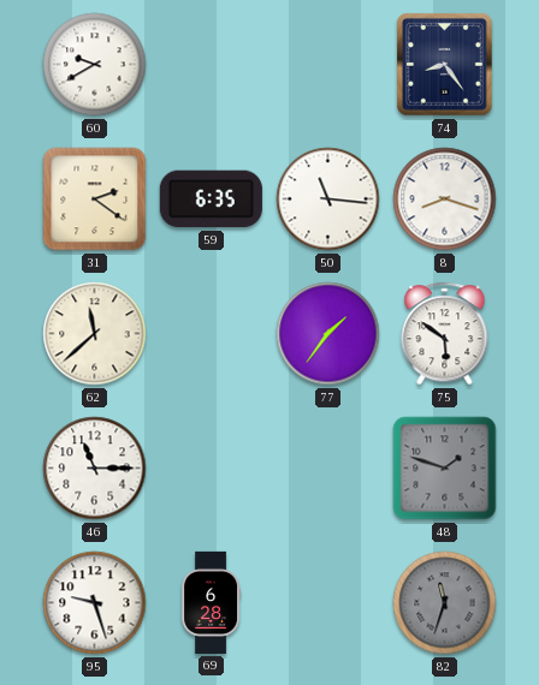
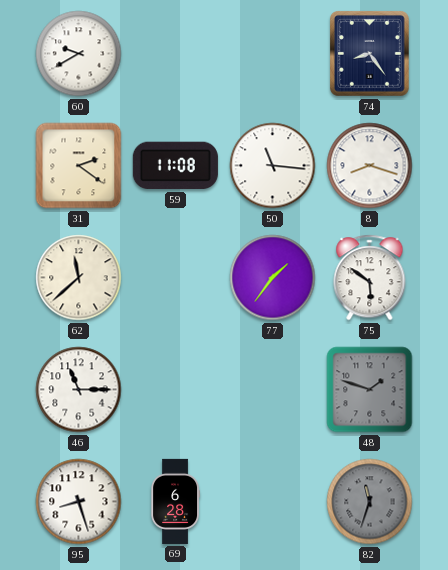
59: 6:35 -> 11:08 (175, 166)
95: 9:27 -> 8:27 (79, 502)
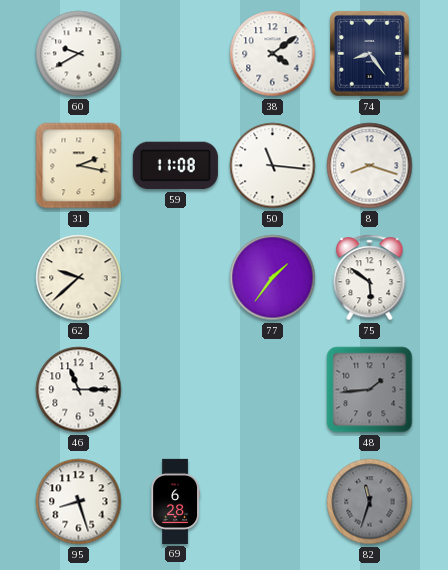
38: none -> 4:09 (273, 54)
31: 2:21 -> 2:17 (79, 166)
62: 11:38 -> 9:38 (79, 278)
48: 1:48 -> 1:44 (370, 390)
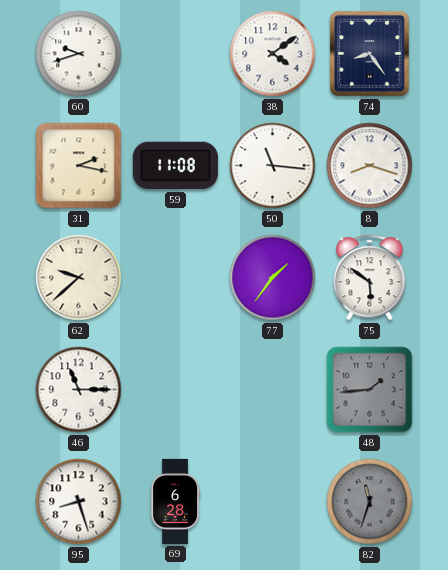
60: 9:40 -> 9:42 (79, 54)
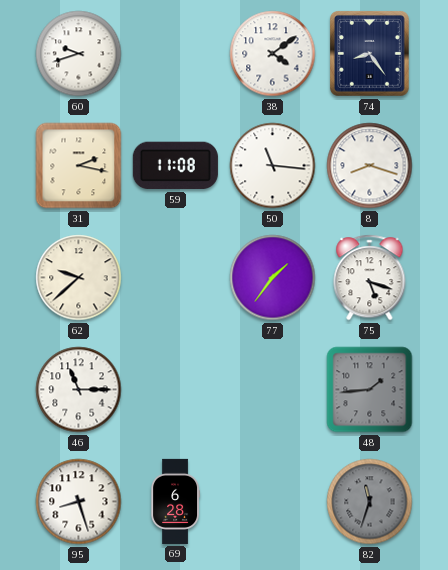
75: 5:51 -> 5:18 (370, 278)
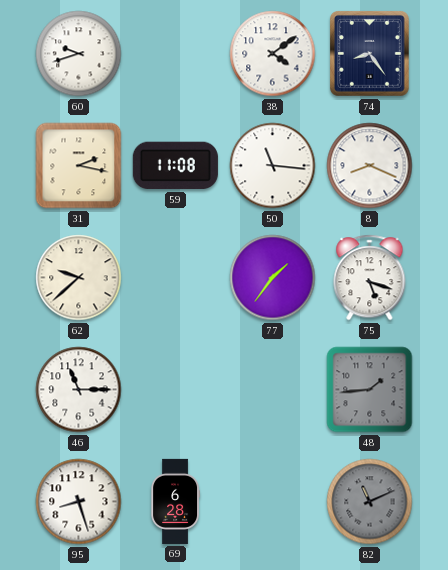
8: 8:18 -> 8:19 (370, 166)
82: 11:33 -> 11:11 (370, 502)
